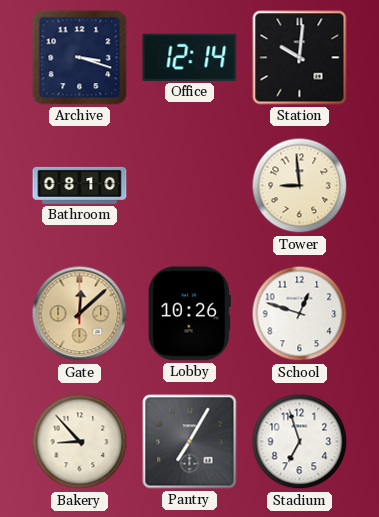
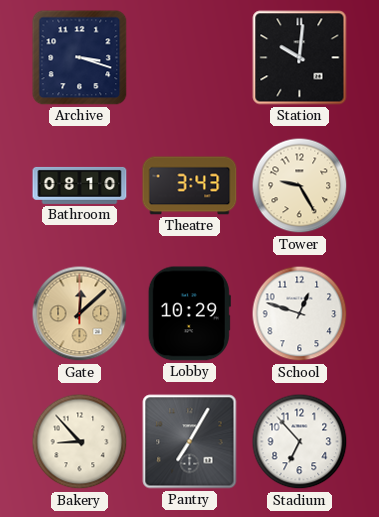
Office: 12:14 -> none (190, 57)
Theatre: none -> 3:43 (190, 186)
Tower: 8:59 -> 9:25 (300, 186)
Lobby: 10:26 -> 10:29 (189, 314)
Stadium: 6:57 -> 6:53 (300, 442)
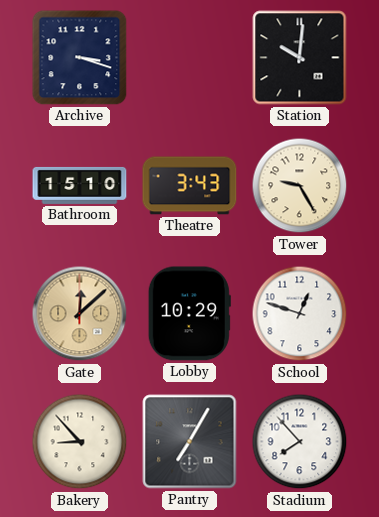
Bathroom: 08:10 -> 15:10 (80, 185)
Stadium: 6:53 -> 7:53 (300, 442)
